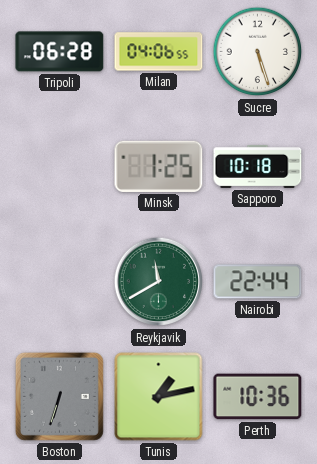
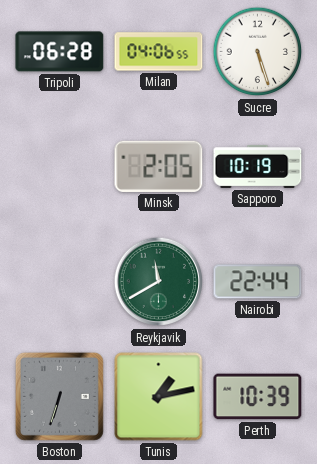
Minsk: 1:25 -> 2:05 (159, 166)
Sapporo: 10:18 -> 10:19 (258, 166)
Perth: 10:36 -> 10:39 (258, 397)
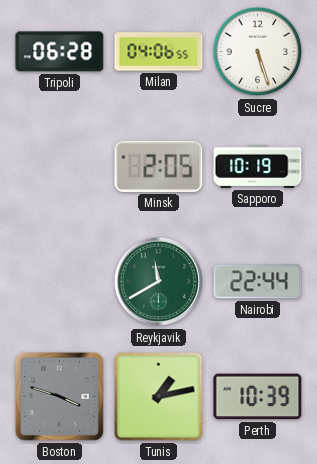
Boston: 6:33 -> 3:48 (59, 396)
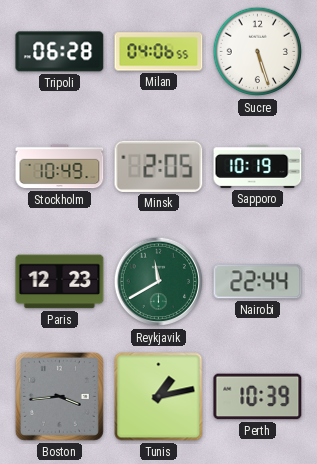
Stockholm: none -> 10:49 (60, 167)
Paris: none -> 12:23 (60, 282)
Boston: 3:48 -> 3:44 (59, 396)
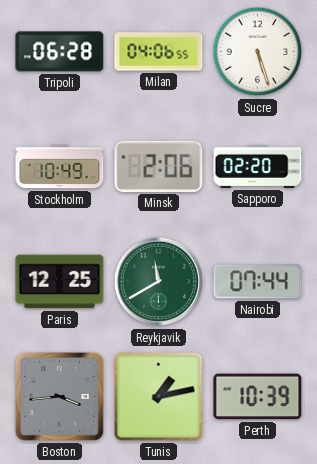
Minsk: 2:05 -> 2:06 (159, 166)
Sapporo: 10:19 -> 02:20 (258, 166)
Paris: 12:23 -> 12:25 (60, 282)
Nairobi: 22:44 -> 07:44 (258, 282)
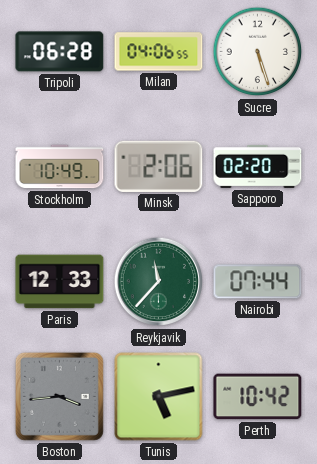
Paris: 12:25 -> 12:33 (60, 282)
Reykjavik: 11:40 -> 11:37 (159, 282)
Tunis: 1:13 -> 5:13 (159, 397)
Perth: 10:39 -> 10:42 (258, 397)
